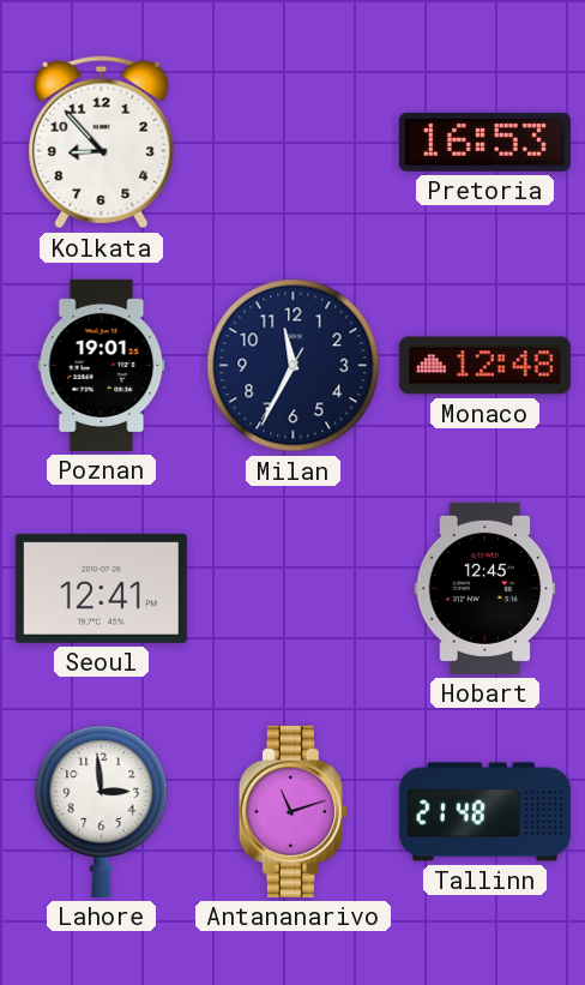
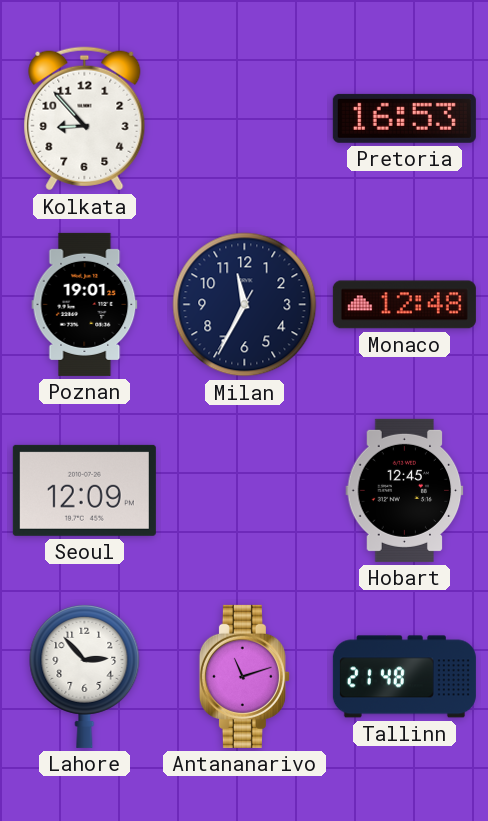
Seoul: 12:41 -> 12:09 (84, 490)
Lahore: 2:59 -> 2:53 (85, 676)
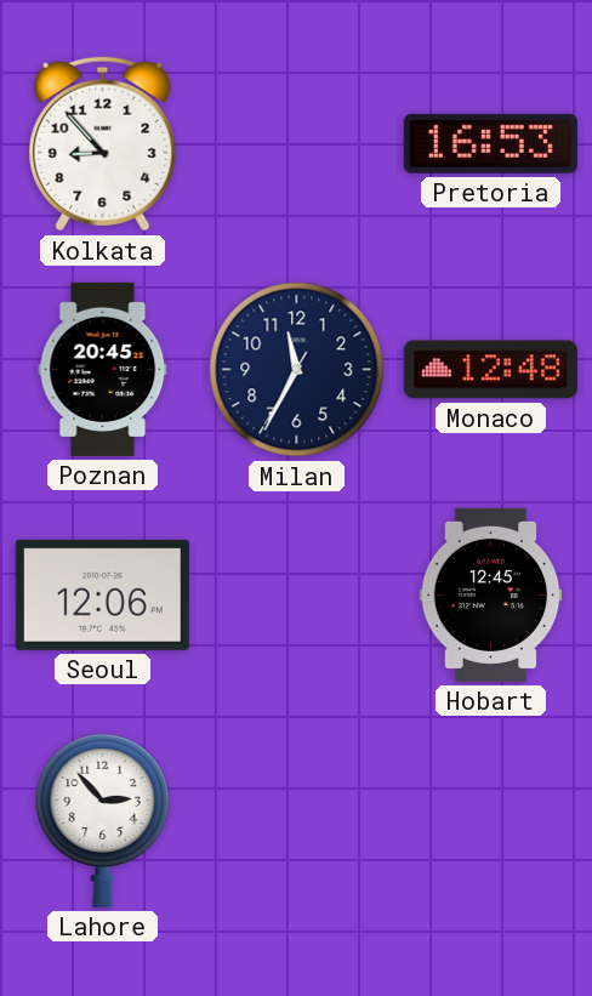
Poznan: 19:01 -> 20:45 (103, 369)
Seoul: 12:09 -> 12:06 (102, 594)
Antananarivo: 11:12 -> none (244, 676)
Tallinn: 21:48 -> none (404, 677)
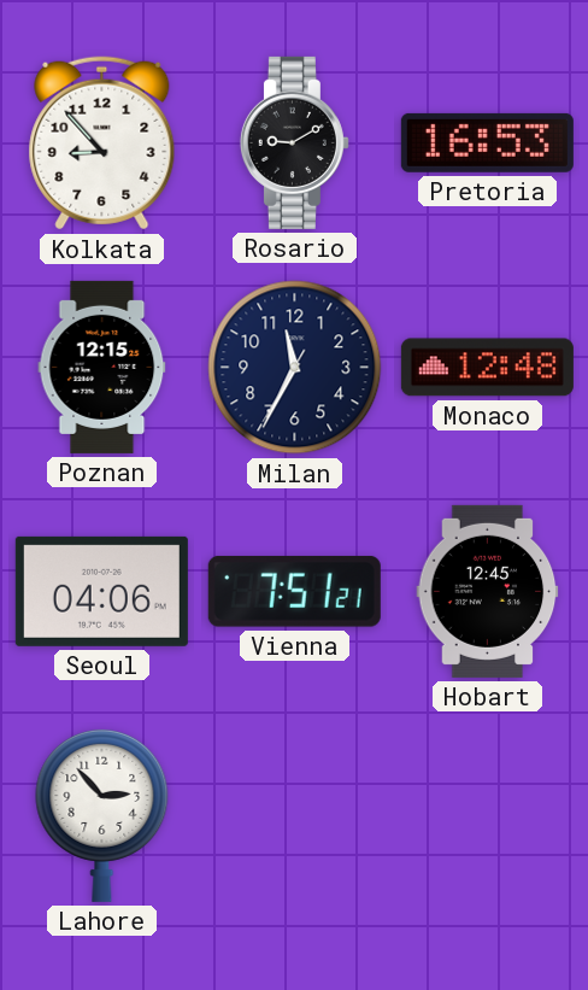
Rosario: none -> 9:10 (294, 142)
Poznan: 20:45 -> 12:15 (102, 367)
Seoul: 12:06 -> 04:06 (101, 591)
Vienna: none -> 7:51 (294, 591)
